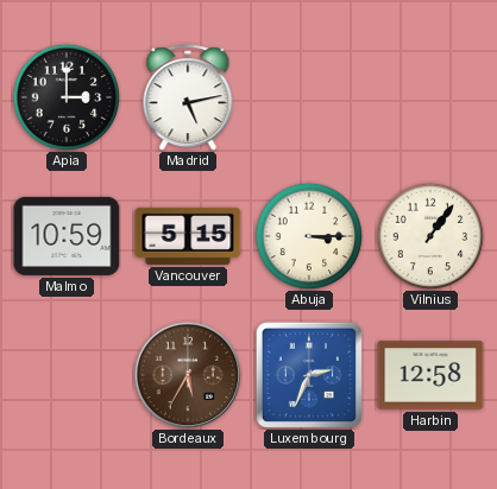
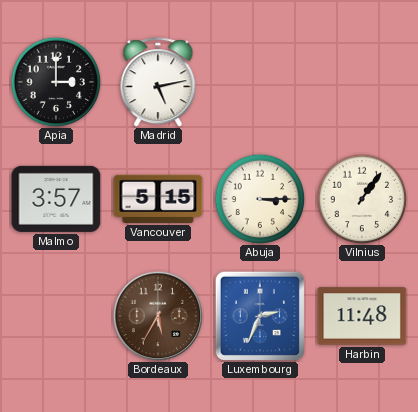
Malmo: 10:59 -> 3:57 (56, 199)
Harbin: 12:58 -> 11:48 (362, 316)
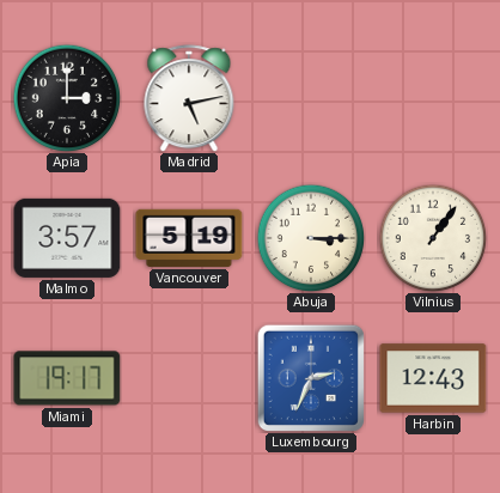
Vancouver: 5:15 -> 5:19 (189, 238)
Miami: none -> 19:17 (67, 378)
Bordeaux: 5:35 -> none (158, 316)
Harbin: 11:48 -> 12:43 (433, 378)
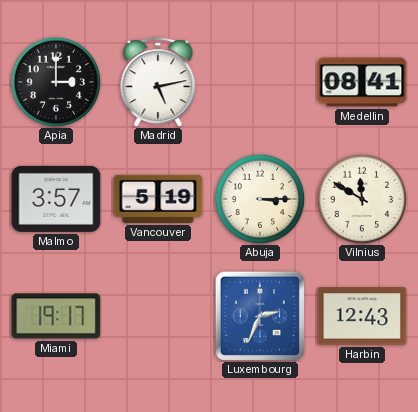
Medellin: none -> 08:41 (362, 82)
Vilnius: 1:06 -> 11:50 (362, 199)
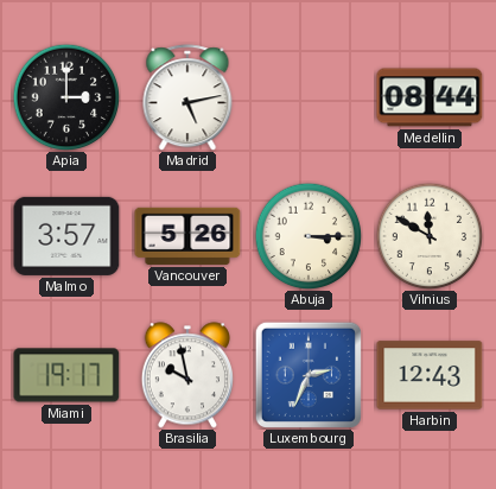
Medellin: 08:41 -> 08:44 (430, 97)
Vancouver: 5:19 -> 5:26 (187, 236)
Brasilia: none -> 9:58 (187, 375)
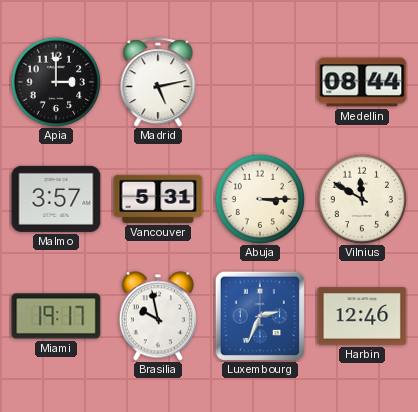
Vancouver: 5:26 -> 5:31 (158, 199)
Harbin: 12:43 -> 12:46 (362, 316)
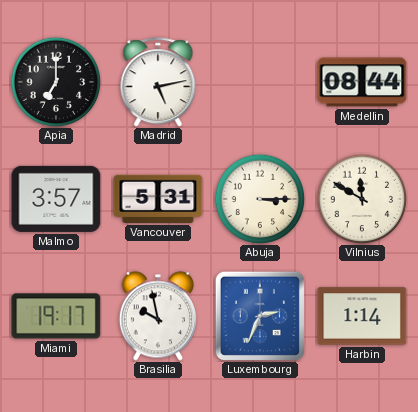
Apia: 3:00 -> 7:00 (56, 82)
Harbin: 12:46 -> 1:14 (362, 316)
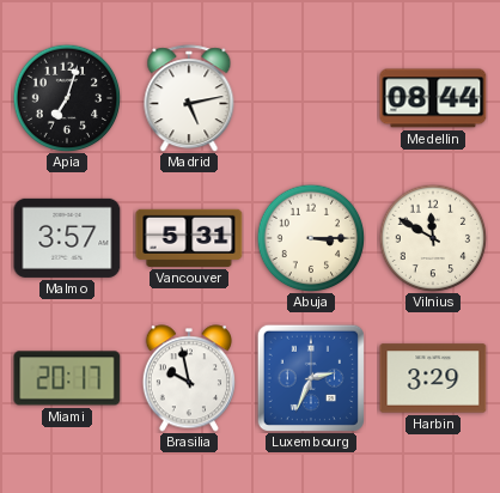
Apia: 7:00 -> 7:03 (67, 98)
Miami: 19:17 -> 20:17 (67, 378)
Harbin: 1:14 -> 3:29 (433, 378)
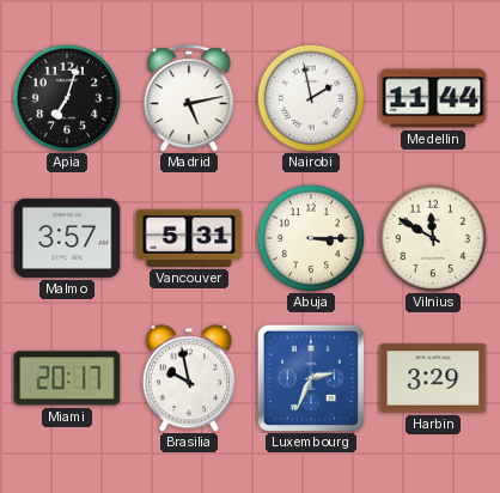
Nairobi: none -> 1:58 (311, 98)
Medellin: 08:44 -> 11:44 (433, 98)
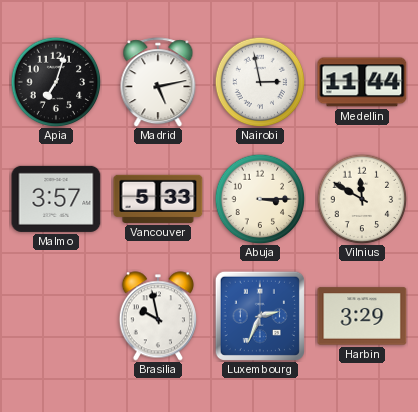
Nairobi: 1:58 -> 2:58 (260, 82)
Vancouver: 5:31 -> 5:33 (158, 199)
Miami: 20:17 -> none (67, 378)
